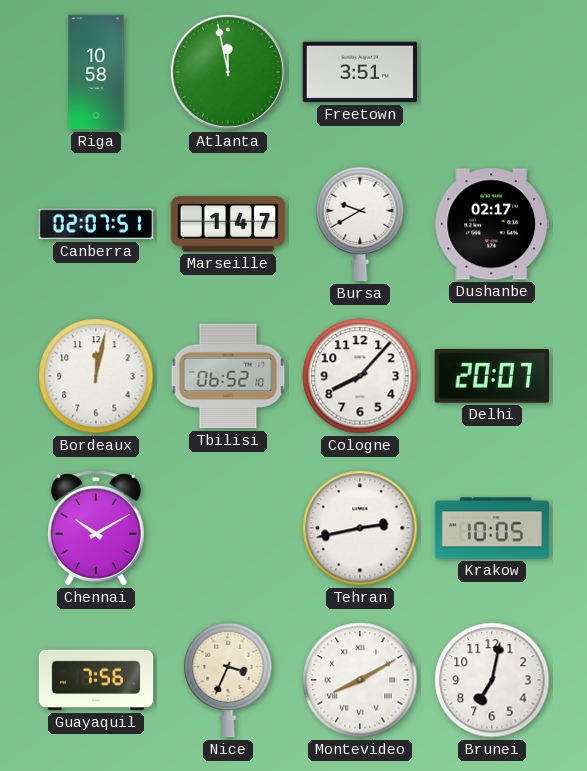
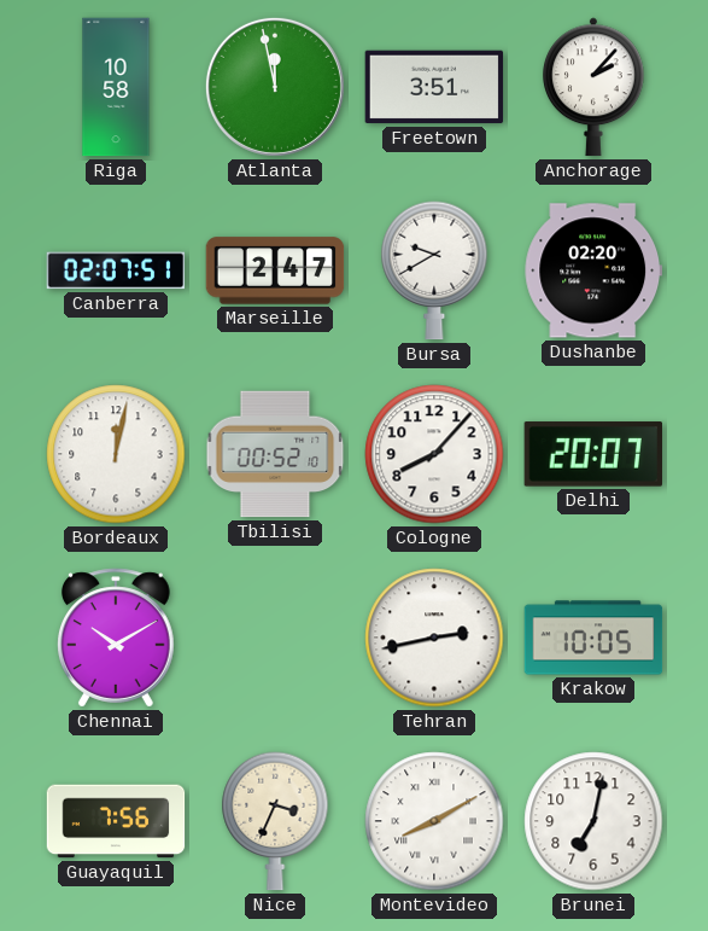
Anchorage: none -> 2:07 (595, 87)
Marseille: 1:47 -> 2:47 (275, 270)
Dushanbe: 02:17 -> 02:20 (593, 270)
Tbilisi: 06:52 -> 00:52 (275, 454)
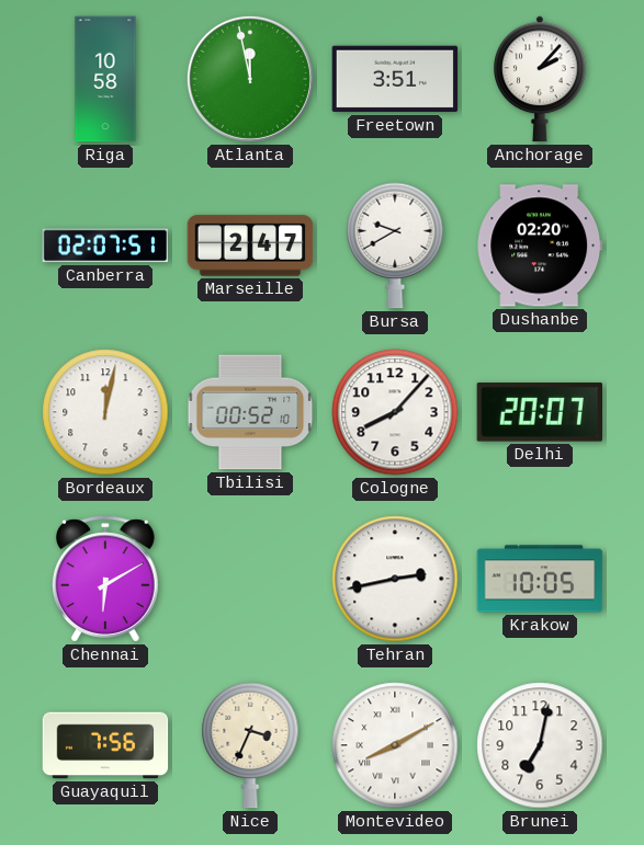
Chennai: 10:10 -> 6:10 (105, 579)
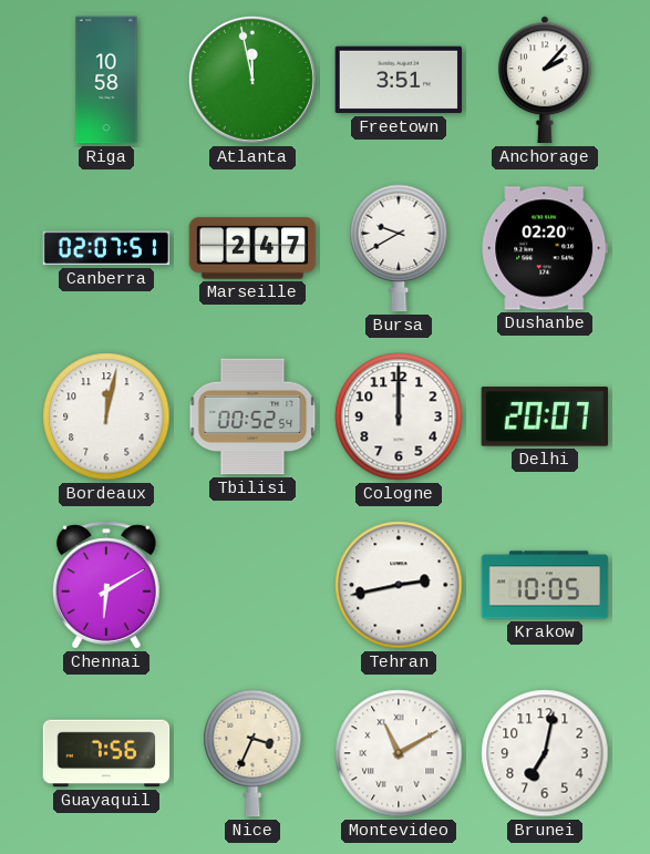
Tbilisi: 00:52:10 -> 00:52:54 (252, 416)
Cologne: 8:07 -> 12:00 (399, 416)
Montevideo: 8:10 -> 11:10 (399, 753)
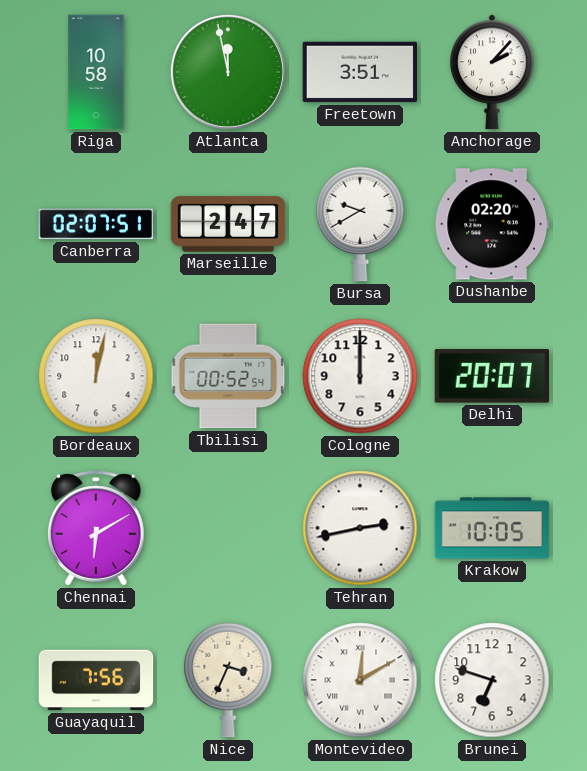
Montevideo: 11:10 -> 12:10 (360, 680)
Brunei: 7:02 -> 6:48 (492, 680)
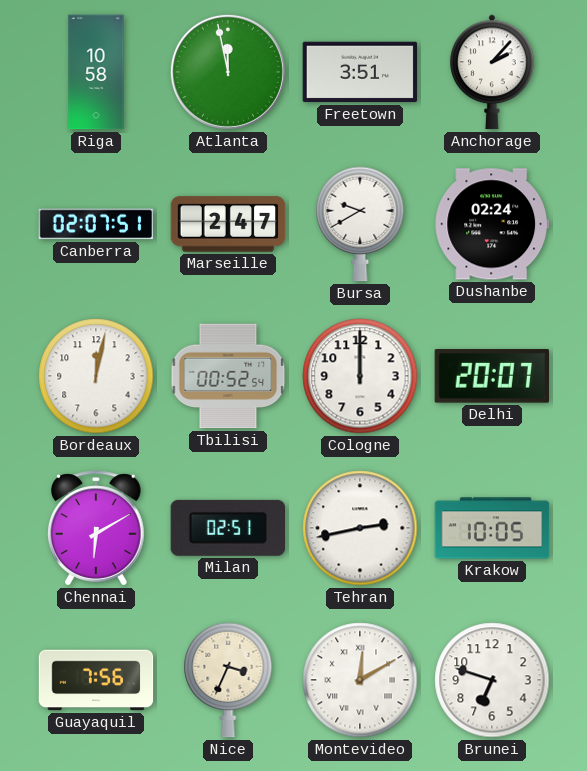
Dushanbe: 02:20 -> 02:24 (492, 224)
Milan: none -> 02:51 (227, 528)
